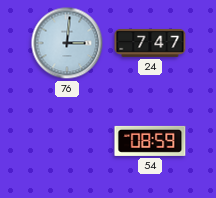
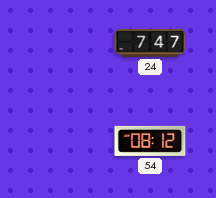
76: 3:01 -> none (67, 43)
54: 08:59 -> 08:12 (150, 141)
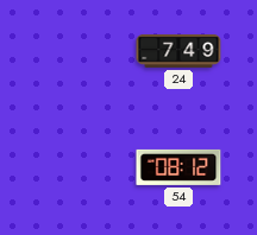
24: 7:47 -> 7:49 (178, 51)
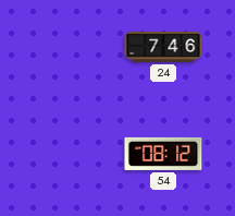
24: 7:49 -> 7:46 (163, 47)
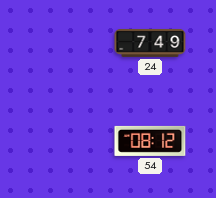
24: 7:46 -> 7:49 (150, 43)
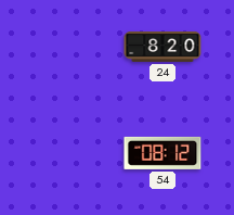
24: 7:49 -> 8:20 (162, 47)
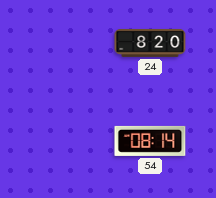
54: 08:12 -> 08:14 (150, 141)
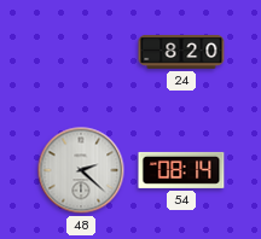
48: none -> 2:22 (81, 170)
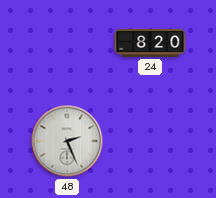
48: 2:22 -> 2:26 (67, 141)
54: 08:14 -> none (181, 170)
